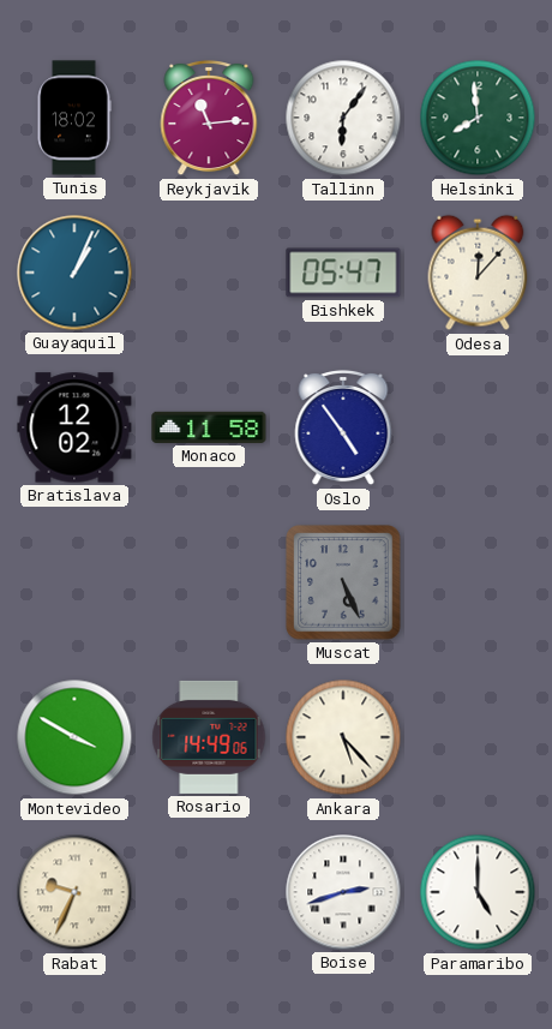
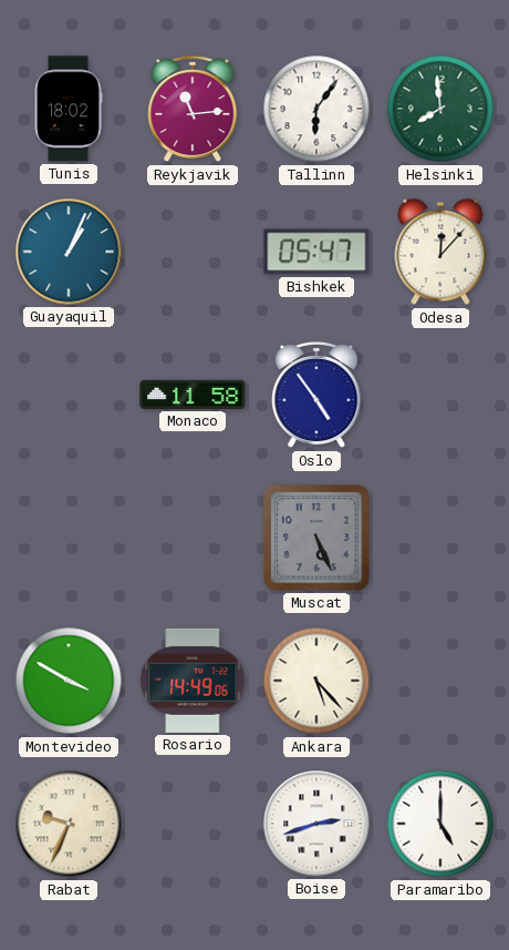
Bratislava: 12:02 -> none (74, 427)
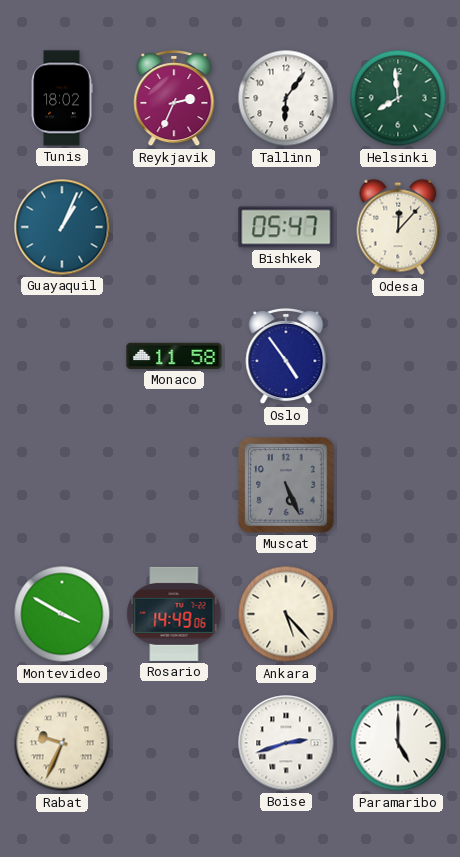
Reykjavik: 11:14 -> 2:34 (174, 98)
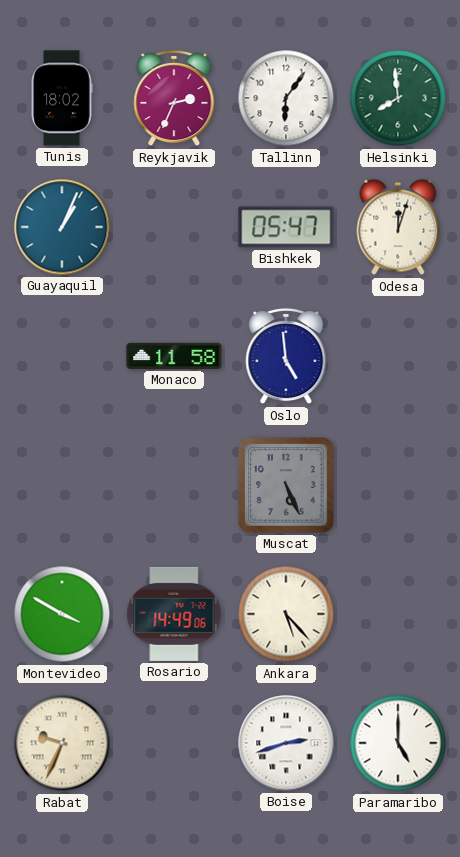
Odesa: 12:07 -> 12:03 (398, 227)
Oslo: 4:54 -> 4:59 (286, 356)
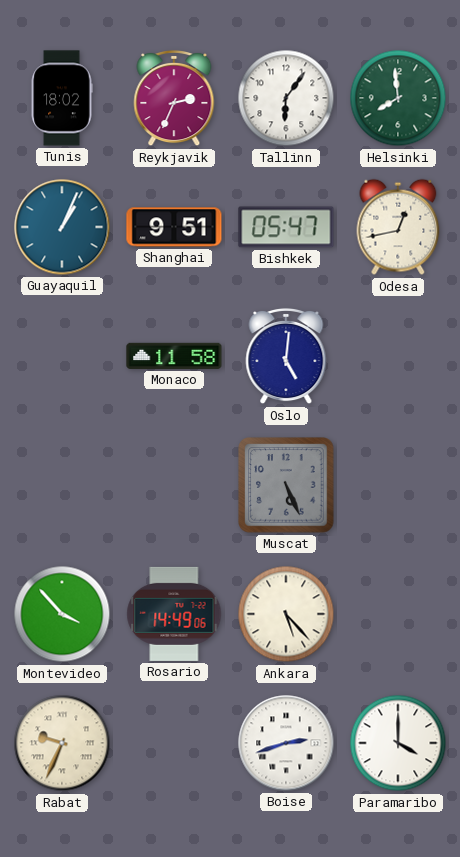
Shanghai: none -> 9:51 (174, 227)
Odesa: 12:03 -> 12:43 (398, 227)
Oslo: 4:59 -> 5:01 (286, 356)
Montevideo: 3:50 -> 3:53 (62, 614)
Paramaribo: 5:00 -> 4:00 (398, 743)
